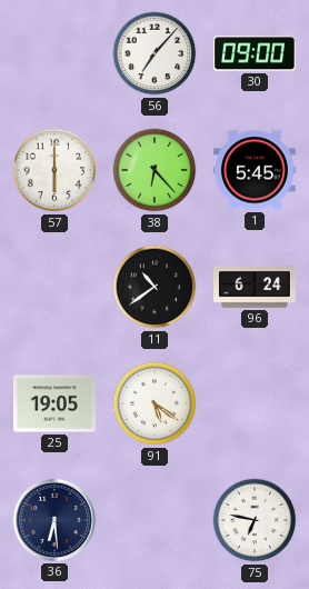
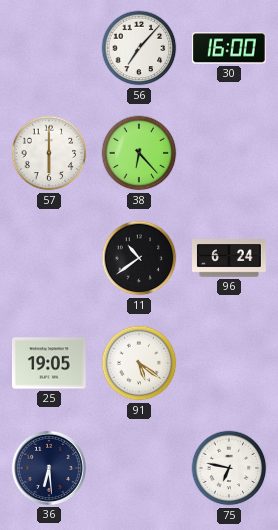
30: 09:00 -> 16:00 (229, 48)
1: 5:45 -> none (256, 170)
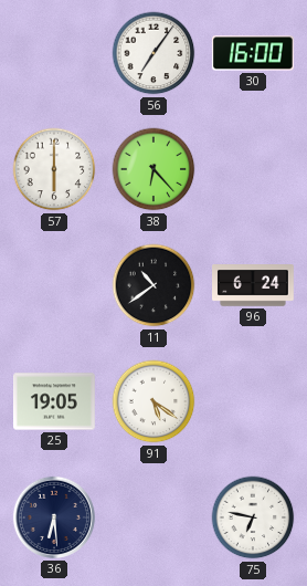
56: 7:07 -> 7:06 (153, 53)
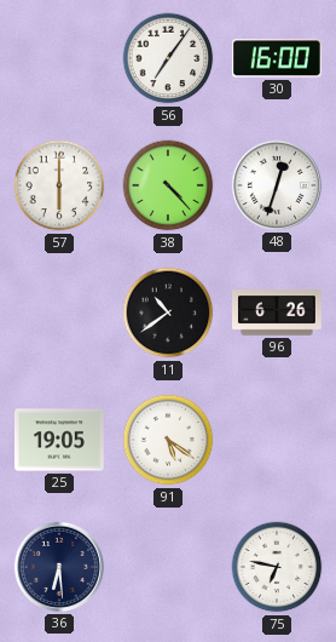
38: 6:23 -> 4:23 (168, 185)
48: none -> 12:33 (277, 185)
96: 6:24 -> 6:26 (278, 313)
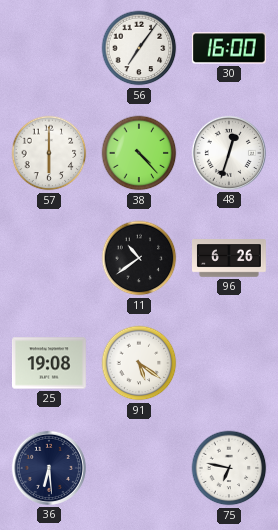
25: 19:05 -> 19:08 (50, 363)
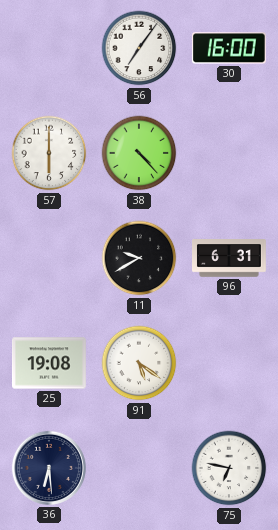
48: 12:33 -> none (229, 153)
11: 10:39 -> 9:40 (139, 258)
96: 6:26 -> 6:31 (230, 258)
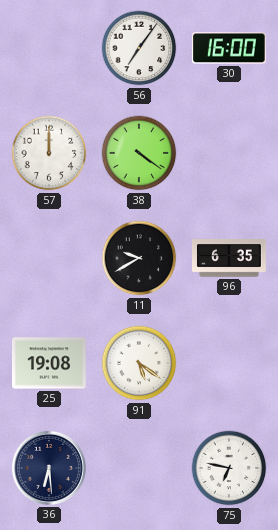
57: 6:00 -> 12:00 (49, 153)
38: 4:23 -> 4:21 (139, 153)
96: 6:31 -> 6:35 (230, 258)
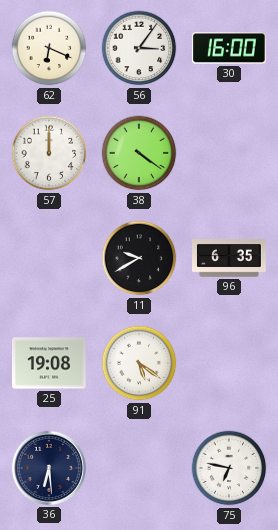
62: none -> 6:19 (49, 48)
56: 7:06 -> 3:06 (139, 48)
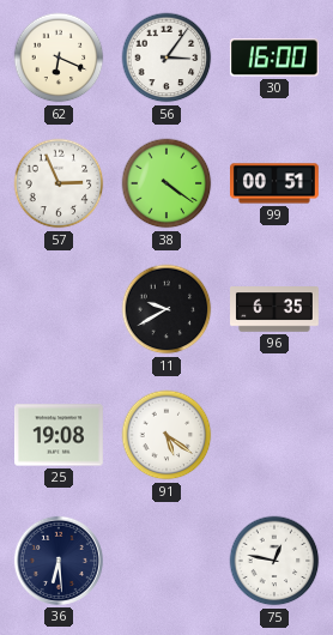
57: 12:00 -> 2:56 (59, 183)
99: none -> 00:51 (276, 183)
75: 6:47 -> 12:47 (274, 561)
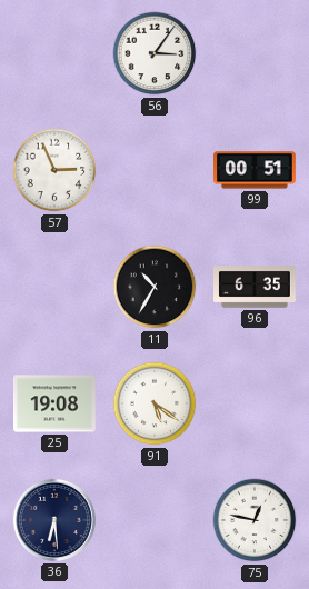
62: 6:19 -> none (59, 58)
30: 16:00 -> none (274, 58)
38: 4:21 -> none (166, 183)
11: 9:40 -> 10:35 (154, 287)
